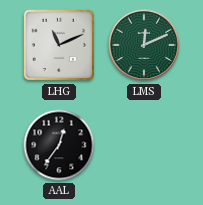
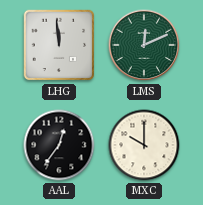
LHG: 11:11 -> 11:59 (59, 45)
MXC: none -> 10:00 (144, 145)
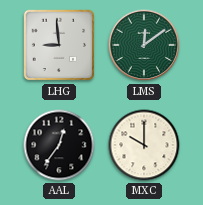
LHG: 11:59 -> 8:59 (59, 45)
LMS: 12:11 -> 12:09 (144, 45)
